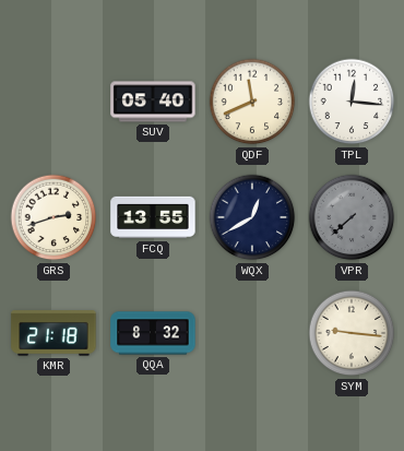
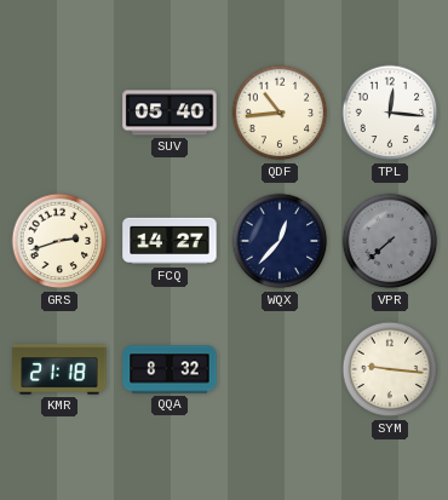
QDF: 11:41 -> 10:44 (280, 113)
FCQ: 13:55 -> 14:27 (170, 241)
WQX: 12:40 -> 12:37 (280, 241)
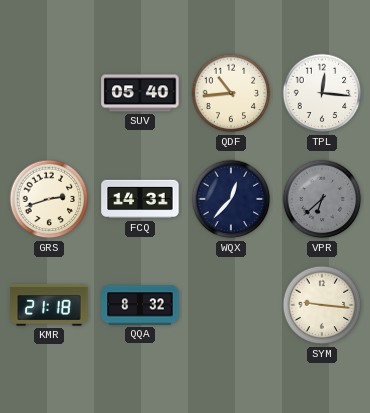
FCQ: 14:27 -> 14:31 (140, 199)
VPR: 7:38 -> 6:38 (322, 199)
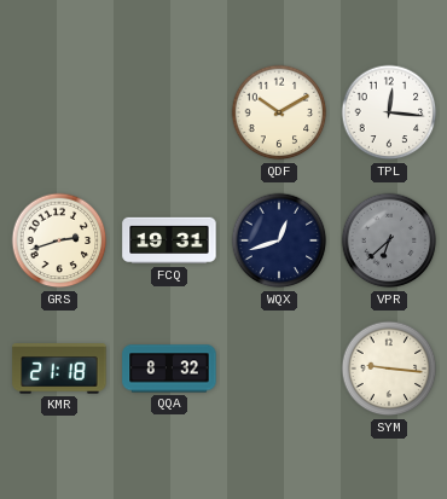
SUV: 05:40 -> none (140, 93)
QDF: 10:44 -> 10:10 (279, 112)
FCQ: 14:31 -> 19:31 (169, 240)
WQX: 12:37 -> 12:42 (279, 240)
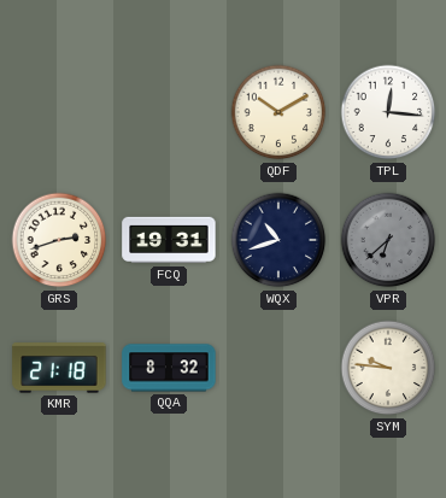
WQX: 12:42 -> 10:42 (278, 240)
SYM: 9:16 -> 9:46 (388, 368)
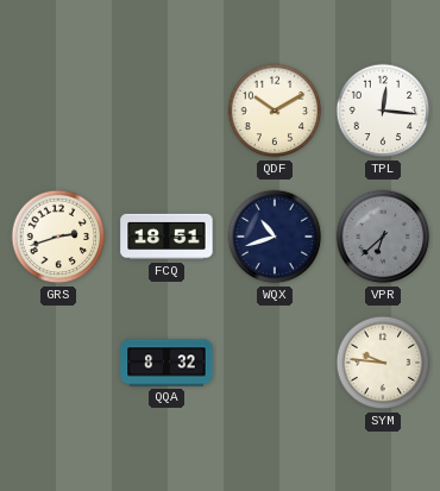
FCQ: 19:31 -> 18:51 (166, 237)
KMR: 21:18 -> none (59, 368)
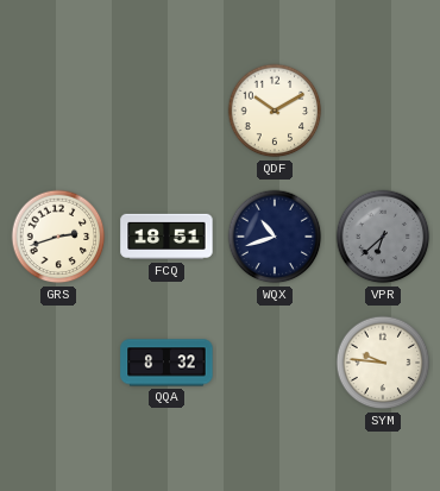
TPL: 12:16 -> none (383, 111)
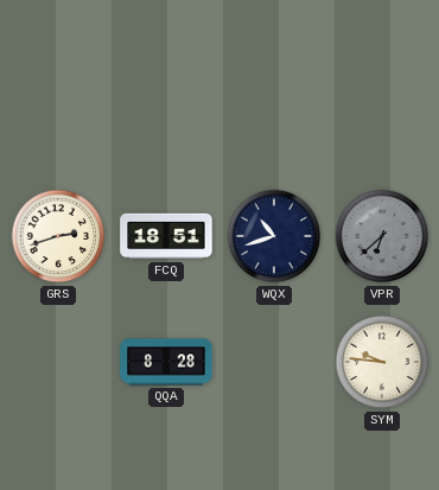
QDF: 10:10 -> none (275, 111)
QQA: 8:32 -> 8:28 (166, 362)
